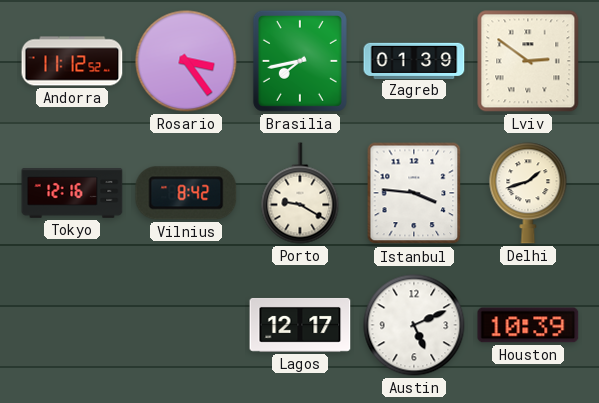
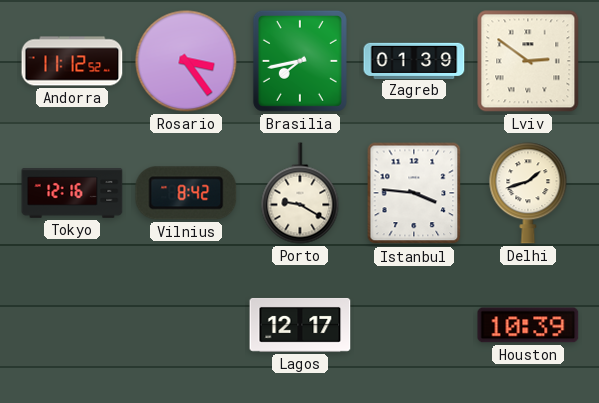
Austin: 5:11 -> none (414, 325)
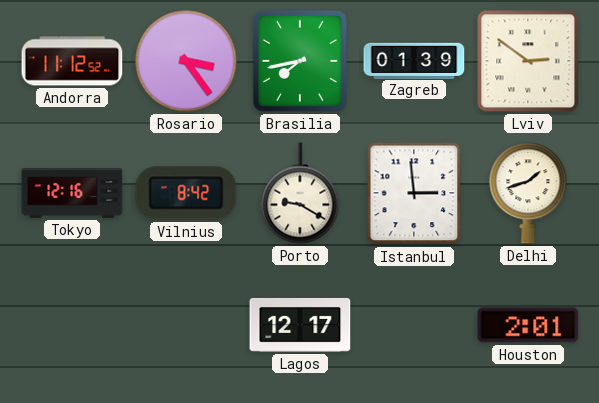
Istanbul: 3:46 -> 2:59 (414, 193)
Houston: 10:39 -> 2:01 (528, 325)
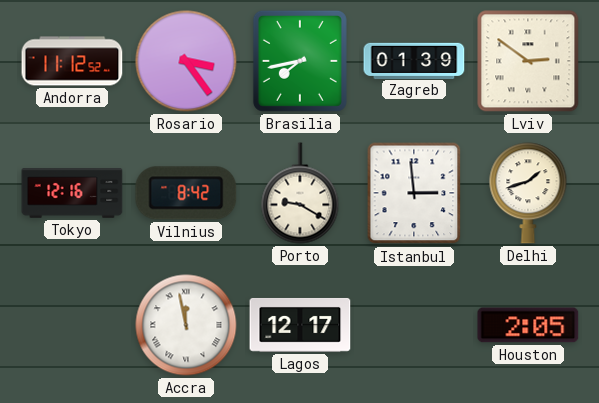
Accra: none -> 11:58 (186, 325)
Houston: 2:01 -> 2:05 (528, 325)
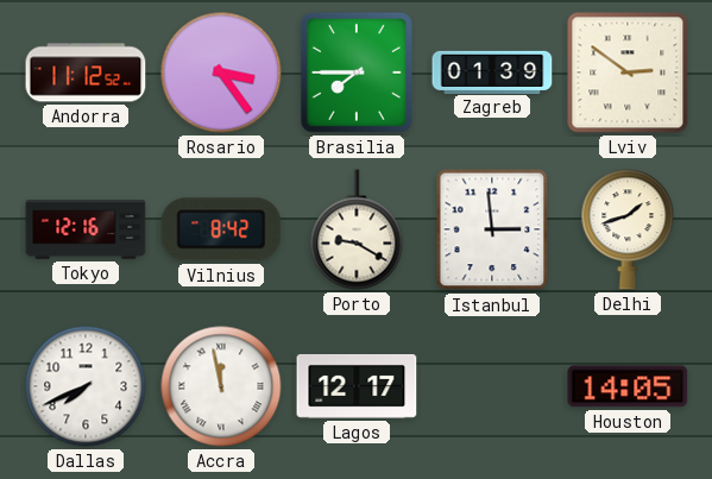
Brasilia: 7:43 -> 7:45 (357, 73)
Dallas: none -> 7:41 (86, 386)
Houston: 2:05 -> 14:05 (628, 386)
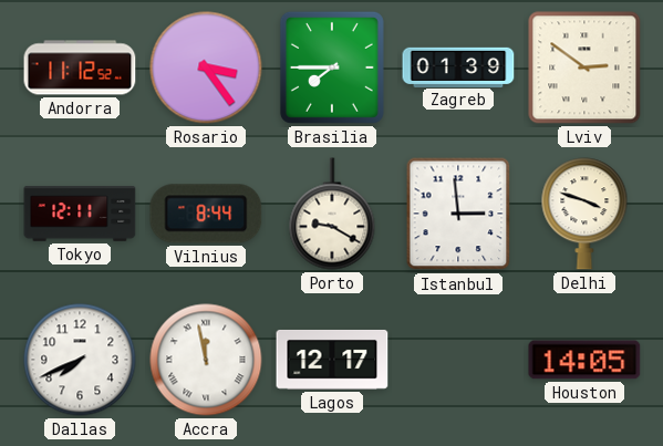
Tokyo: 12:16 -> 12:11 (80, 214)
Vilnius: 8:42 -> 8:44 (206, 214)
Delhi: 1:42 -> 3:48 (584, 214)
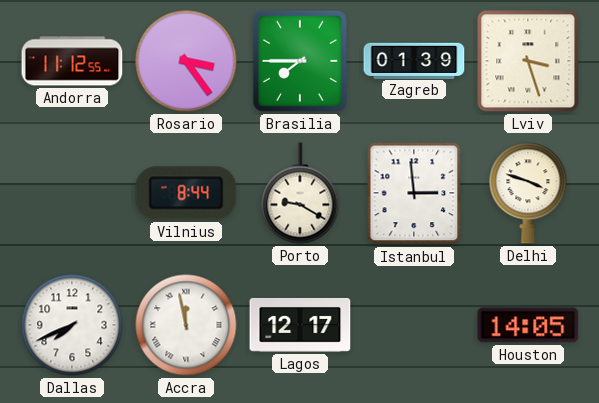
Andorra: 11:12:52 -> 11:12:55 (72, 61)
Lviv: 2:51 -> 3:27 (528, 61)
Tokyo: 12:11 -> none (80, 214)
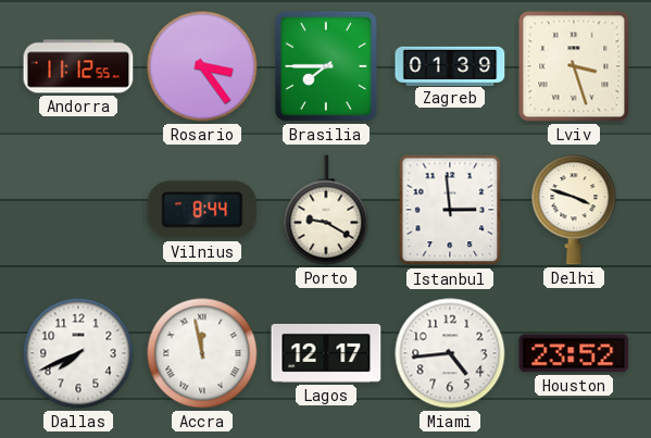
Miami: none -> 4:44 (450, 353)
Houston: 14:05 -> 23:52 (574, 353)
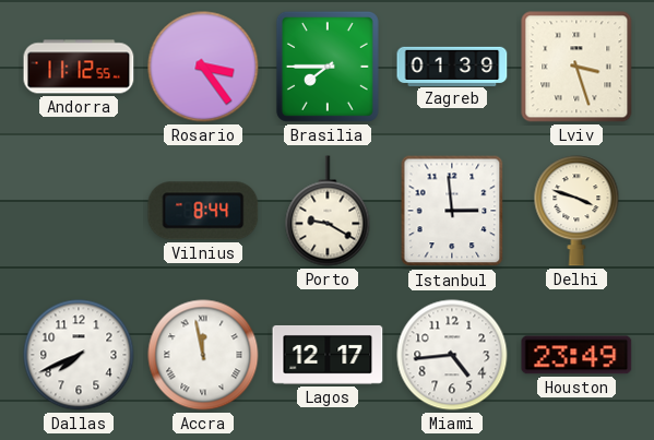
Houston: 23:52 -> 23:49 (576, 355)
